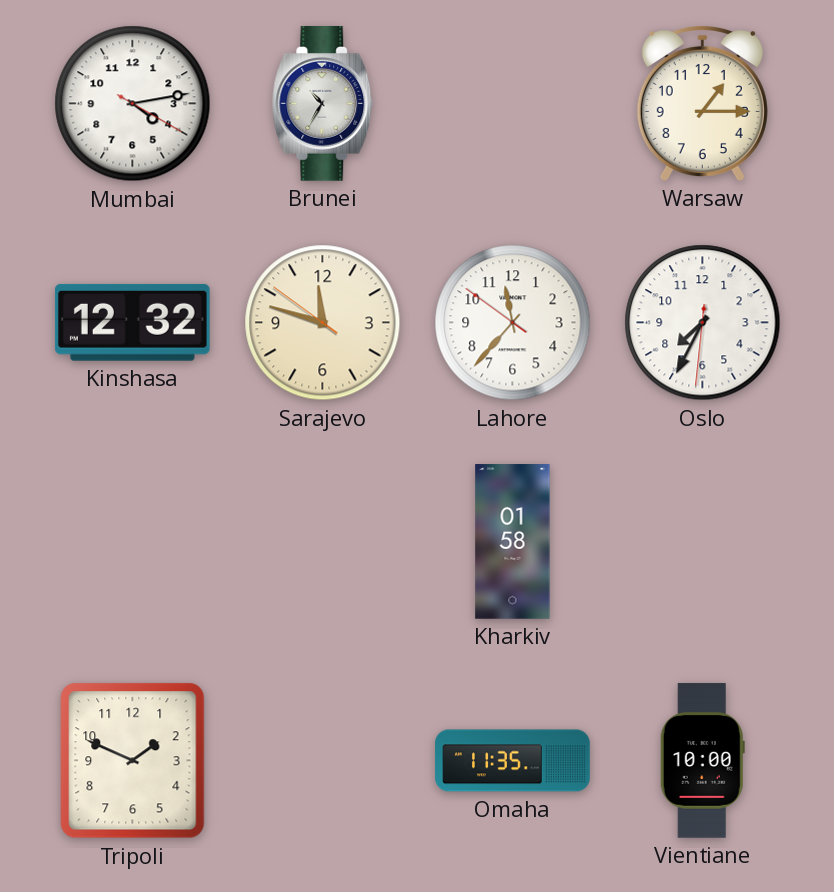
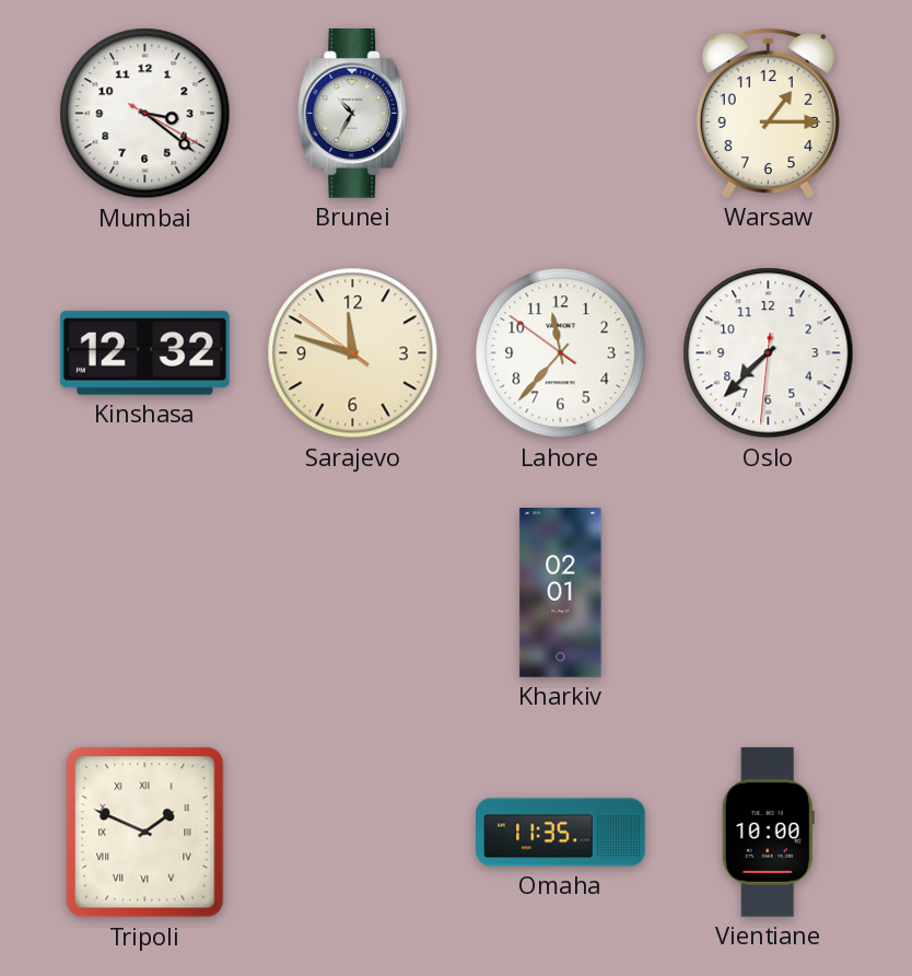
Mumbai: 4:13 -> 3:21 (145, 114)
Oslo: 7:34 -> 7:37 (769, 353)
Kharkiv: 01:58 -> 02:01 (561, 593)
Tripoli numerals: Arabic -> Roman (145, 833)
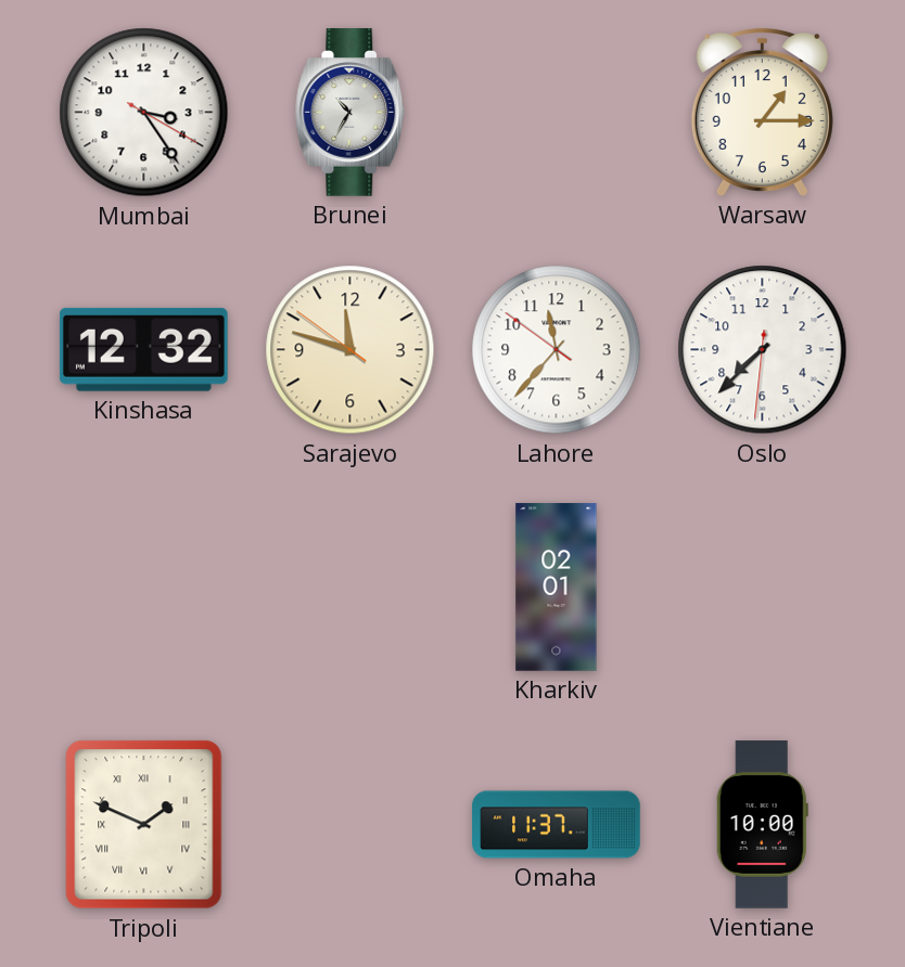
Mumbai: 3:21 -> 3:24 (144, 113)
Omaha: 11:35 -> 11:37 (557, 825)
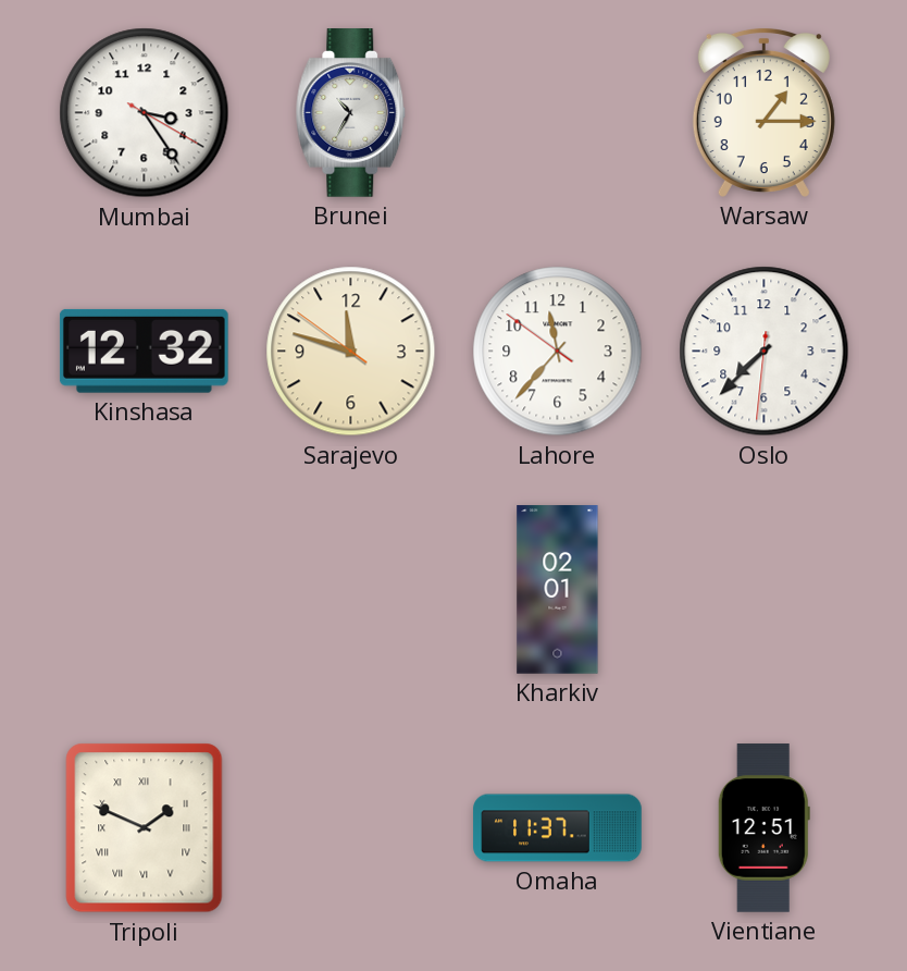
Vientiane: 10:00 -> 12:51 (763, 828)
